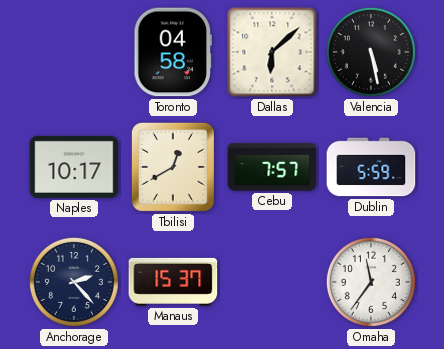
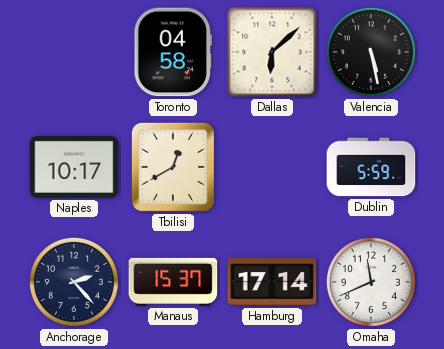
Cebu: 7:57 -> none (272, 167)
Hamburg: none -> 17:14 (272, 282)
Omaha: 11:36 -> 11:41 (371, 282)
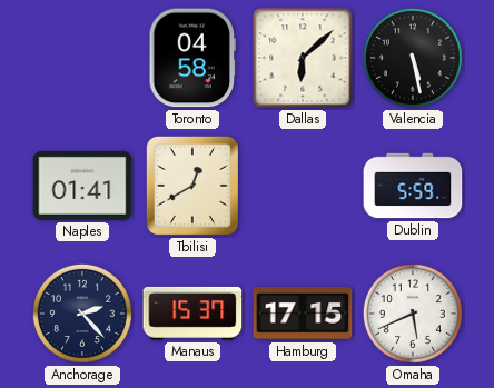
Naples: 10:17 -> 01:41 (82, 186)
Hamburg: 17:14 -> 17:15 (303, 314)
Omaha: 11:41 -> 5:41 (413, 314)
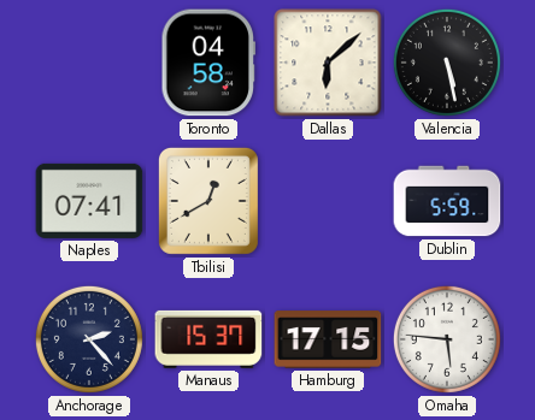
Naples: 01:41 -> 07:41 (89, 201)
Omaha: 5:41 -> 5:46 (447, 339)
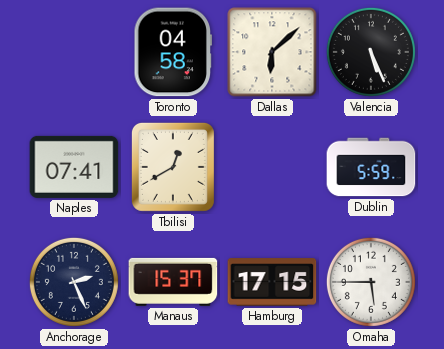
Valencia: 5:28 -> 5:26 (371, 52)
Anchorage: 2:23 -> 2:26 (74, 282)
Omaha: 5:46 -> 5:45 (371, 282)
